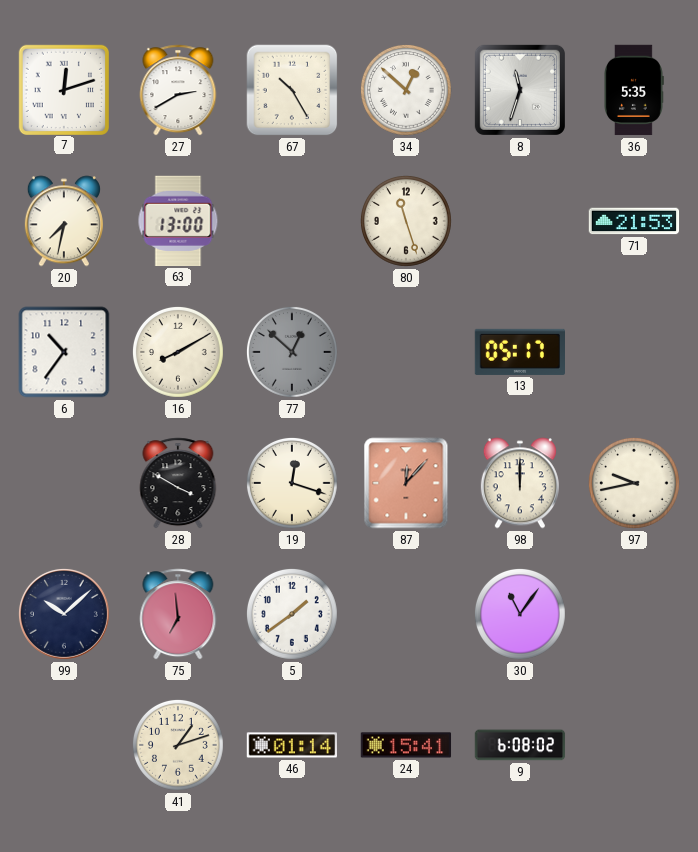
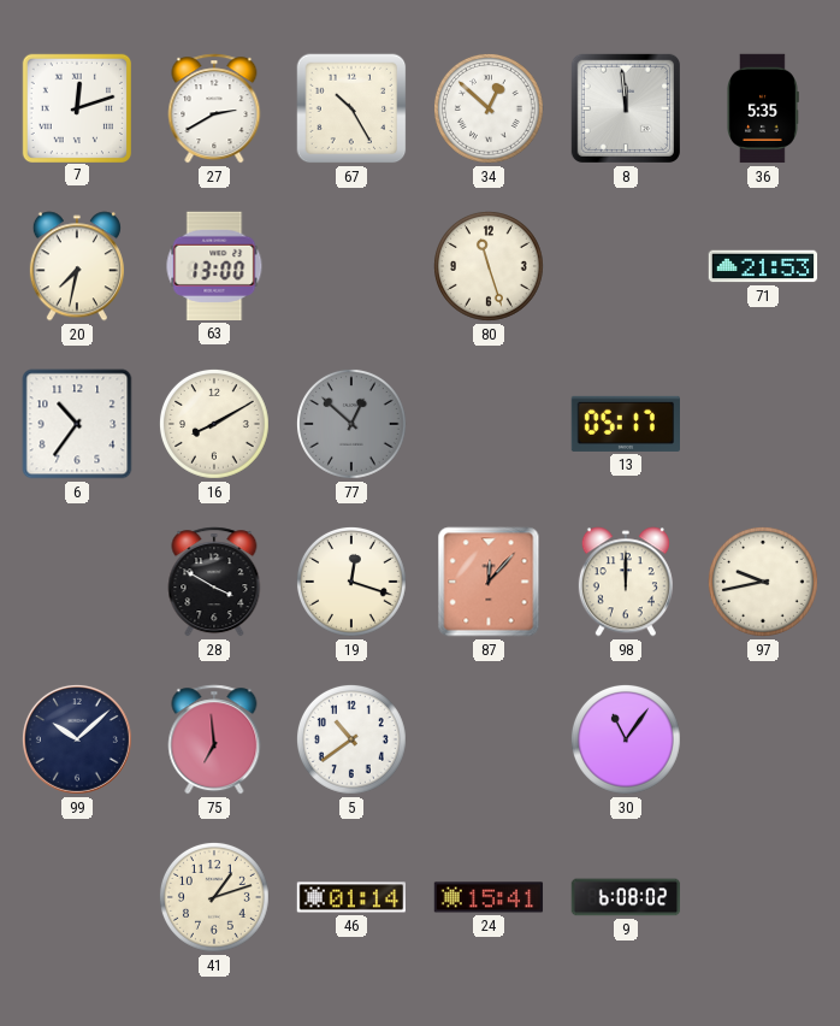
8: 11:33 -> 11:59 (626, 108)
5: 1:39 -> 10:39 (351, 739)
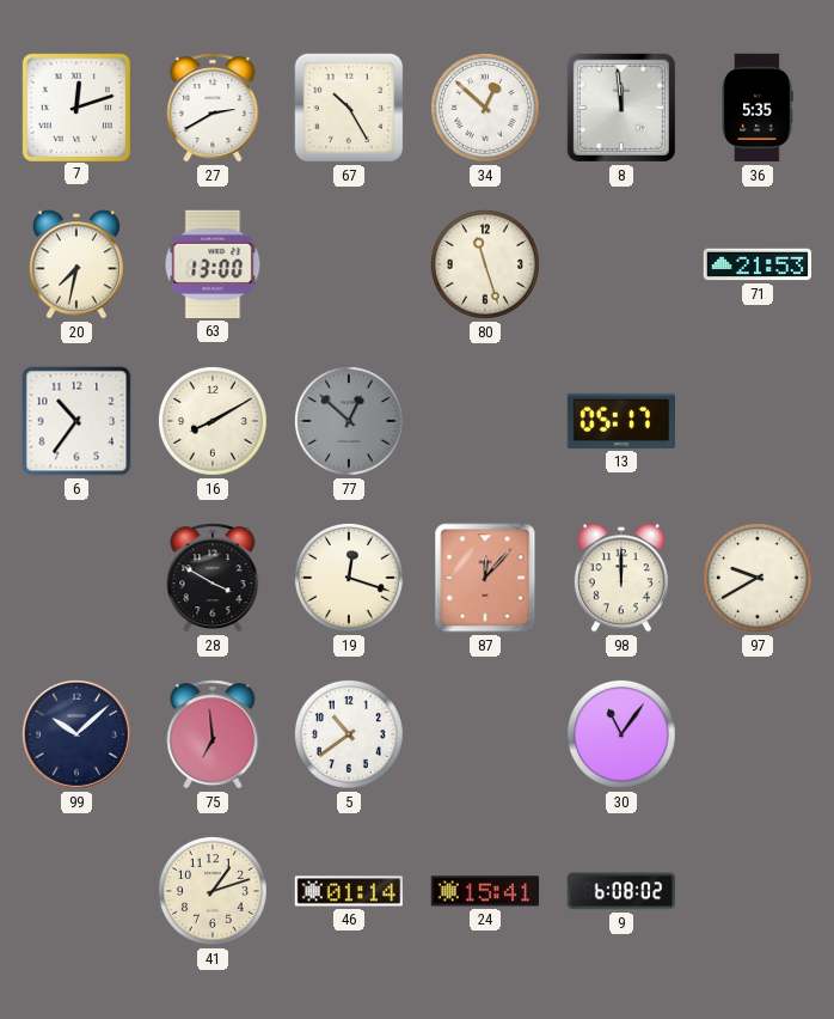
97: 9:43 -> 9:40 (758, 578)
